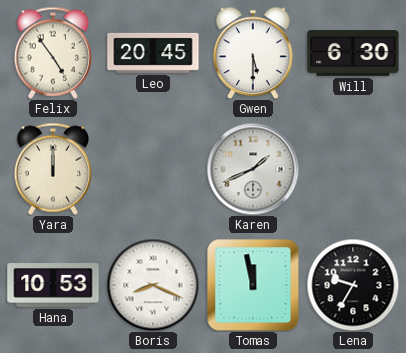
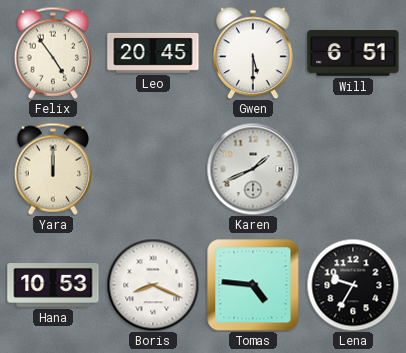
Will: 6:30 -> 6:51 (353, 53)
Tomas: 11:58 -> 4:46 (253, 285)
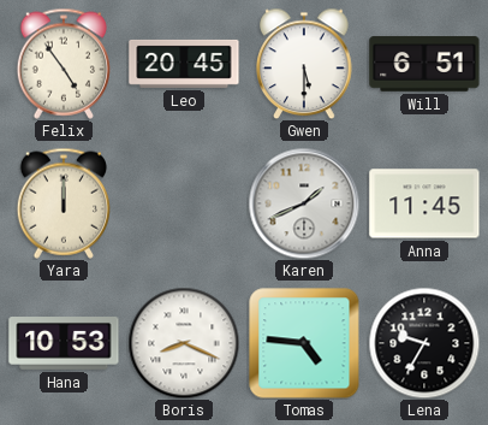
Anna: none -> 11:45 (424, 203)
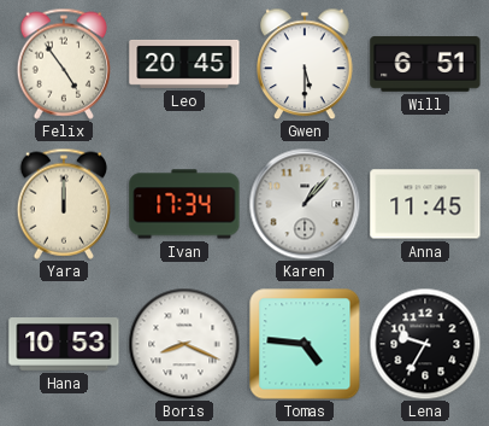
Ivan: none -> 17:34 (184, 204)
Karen: 1:41 -> 1:07 (305, 204)
